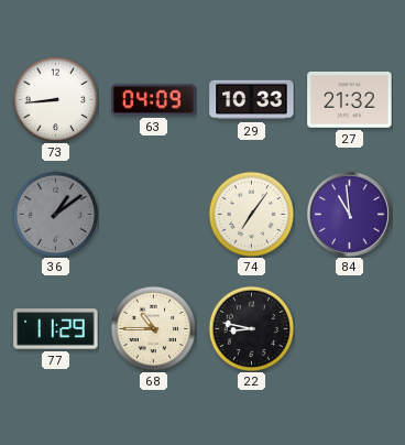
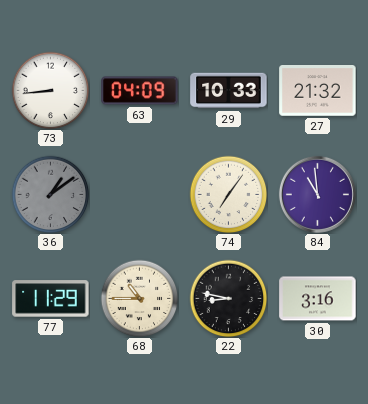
30: none -> 3:16 (318, 299)
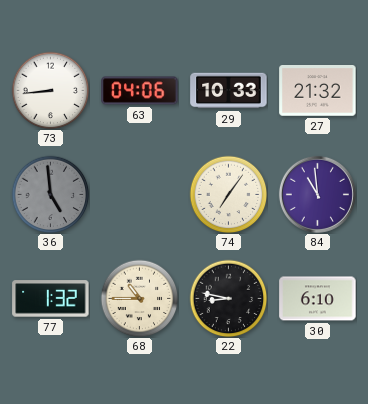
63: 04:09 -> 04:06 (140, 91)
36: 1:09 -> 4:59 (50, 194)
77: 11:29 -> 1:32 (51, 299)
30: 3:16 -> 6:10 (318, 299)
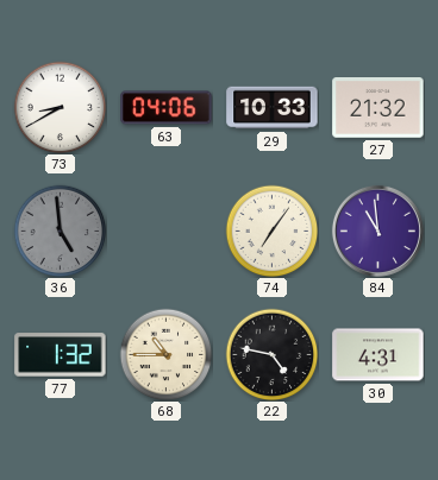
73: 8:44 -> 8:40 (60, 107)
22: 8:47 -> 4:47 (271, 354)
30: 6:10 -> 4:31 (378, 355)
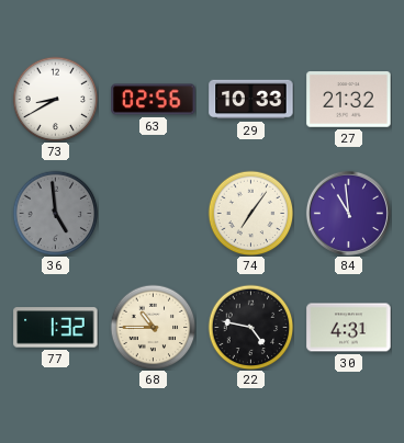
63: 04:06 -> 02:56 (154, 100)
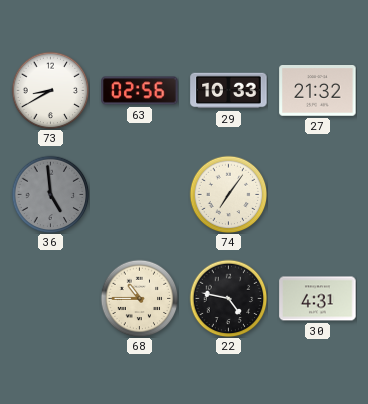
84: 10:59 -> none (348, 213)
77: 1:32 -> none (56, 328)
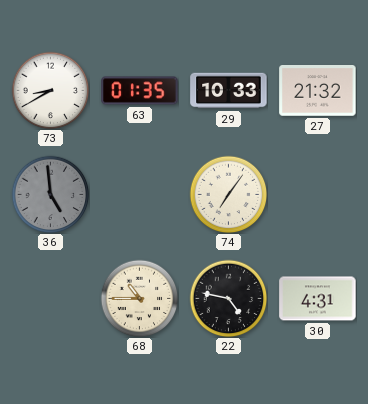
63: 02:56 -> 01:35 (140, 91)
